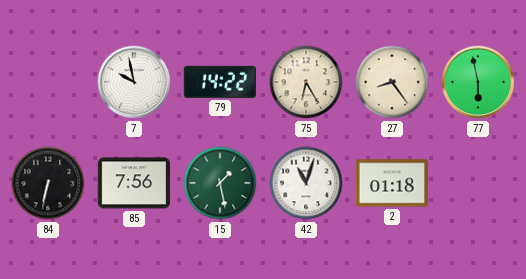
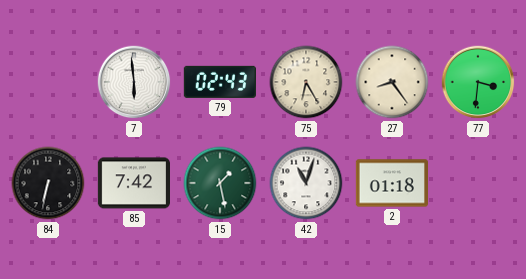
7: 9:58 -> 5:59 (134, 82)
79: 14:22 -> 02:43 (220, 82)
77: 5:58 -> 3:31 (478, 82)
85: 7:56 -> 7:42 (133, 183)
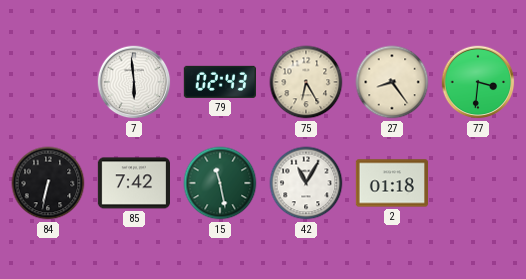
15: 1:28 -> 11:28 (220, 183)
42: 11:03 -> 11:05 (306, 183)
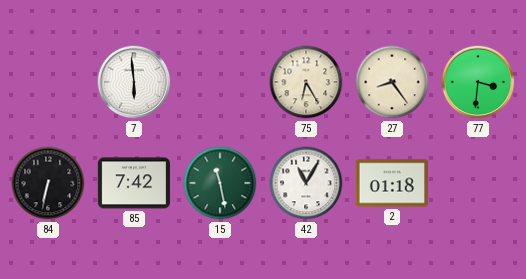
79: 02:43 -> none (220, 82)
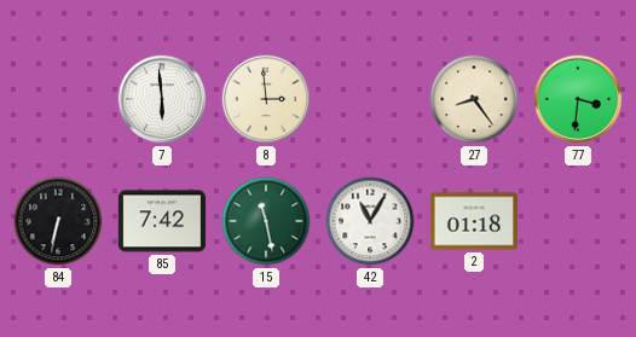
8: none -> 2:59 (266, 99)
75: 6:25 -> none (306, 82)
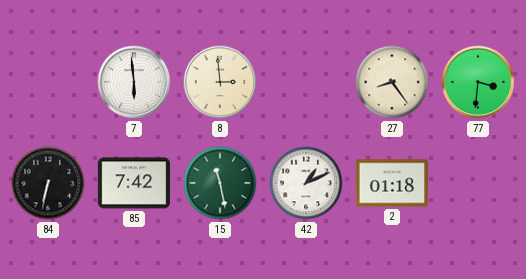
42: 11:05 -> 1:11 (306, 183)
